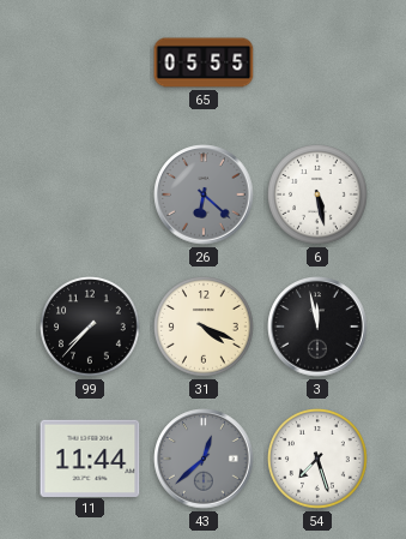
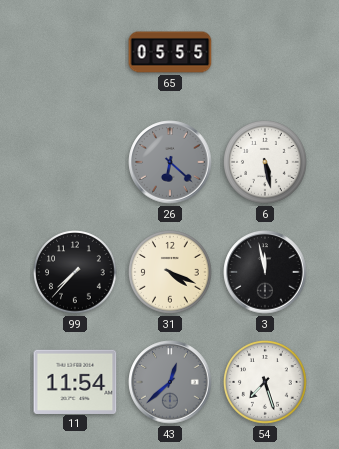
11: 11:44 -> 11:54 (75, 381)
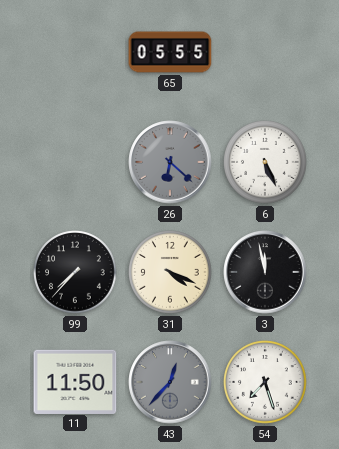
6: 5:28 -> 5:26 (266, 163)
11: 11:54 -> 11:50 (75, 381)
43: 12:38 -> 12:37 (170, 382)
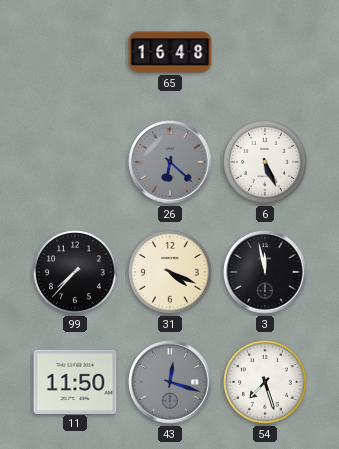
65: 05:55 -> 16:48 (170, 52)
43: 12:37 -> 12:18 (170, 382)
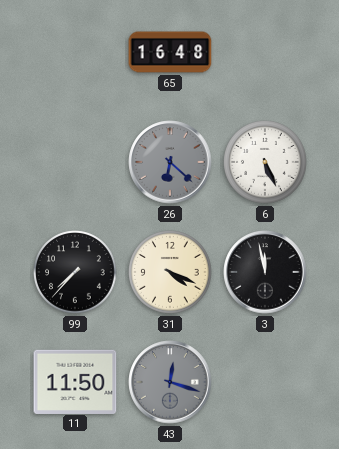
54: 7:27 -> none (266, 383)
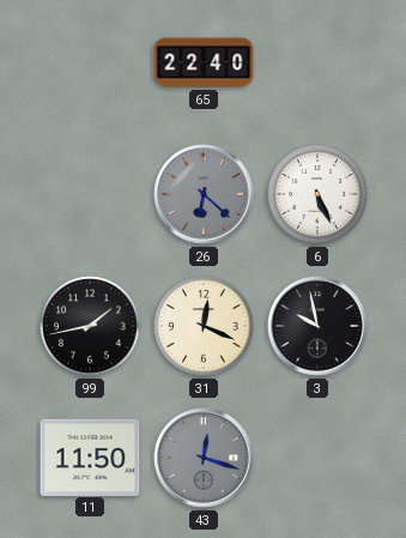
65: 16:48 -> 22:40 (204, 62)
99: 7:37 -> 1:43 (91, 327)
31: 4:19 -> 12:19 (205, 327)
3: 11:58 -> 9:58 (317, 326)
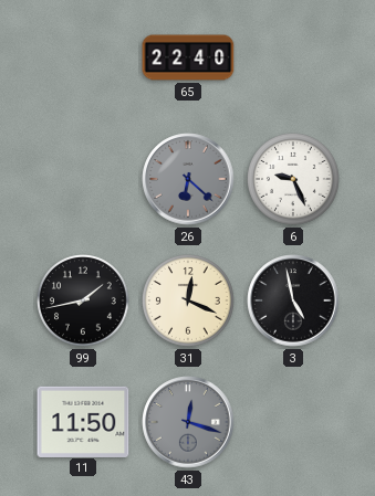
6: 5:26 -> 9:26 (294, 180)
3: 9:58 -> 4:58 (293, 300)
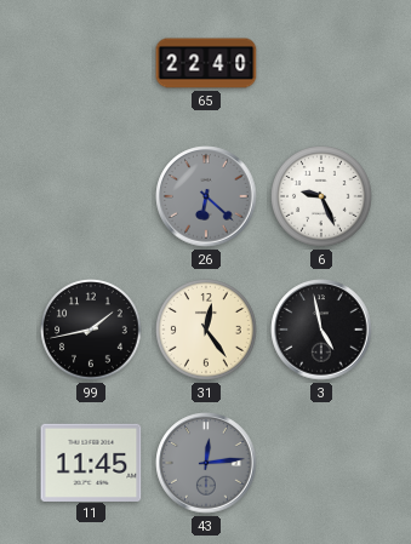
31: 12:19 -> 12:24 (207, 331)
11: 11:50 -> 11:45 (91, 462)
43: 12:18 -> 12:14 (206, 463)
